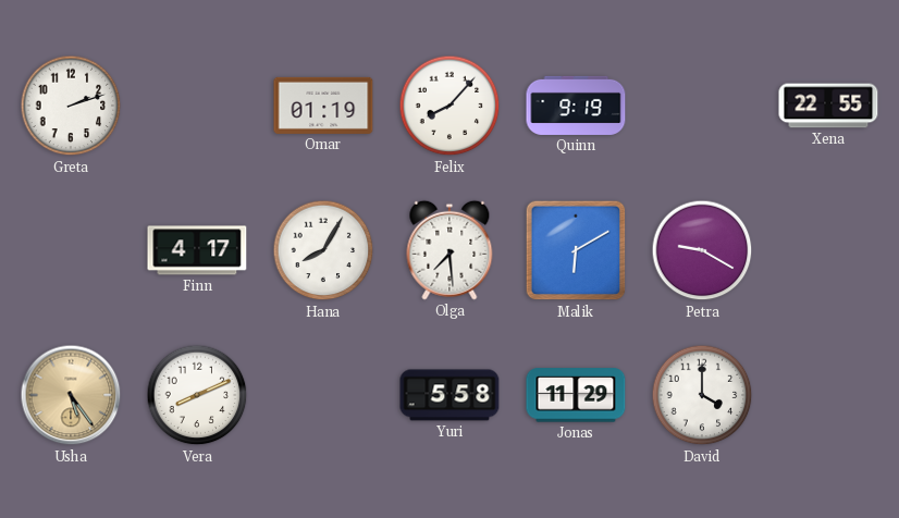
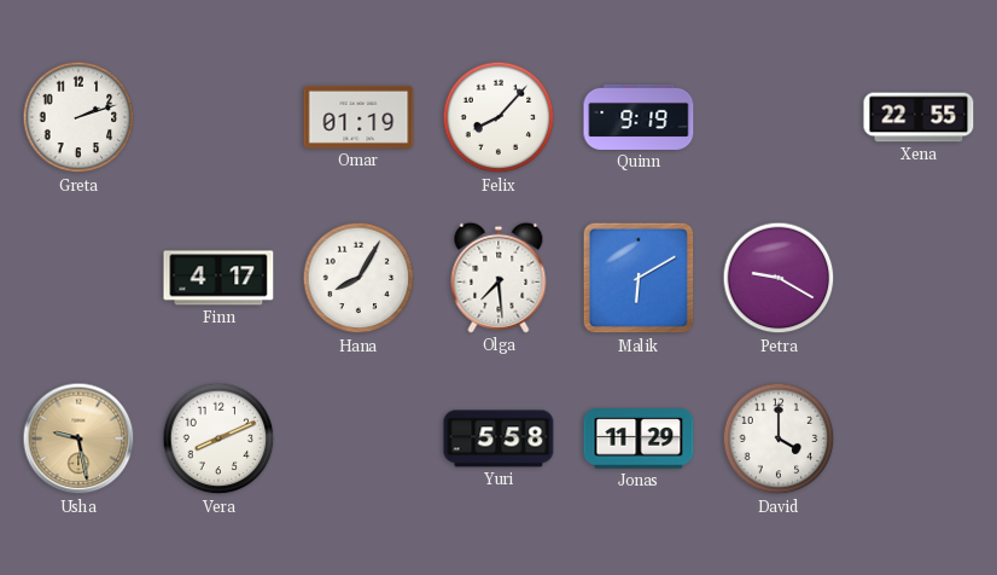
Usha: 5:24 -> 9:28 (78, 438)
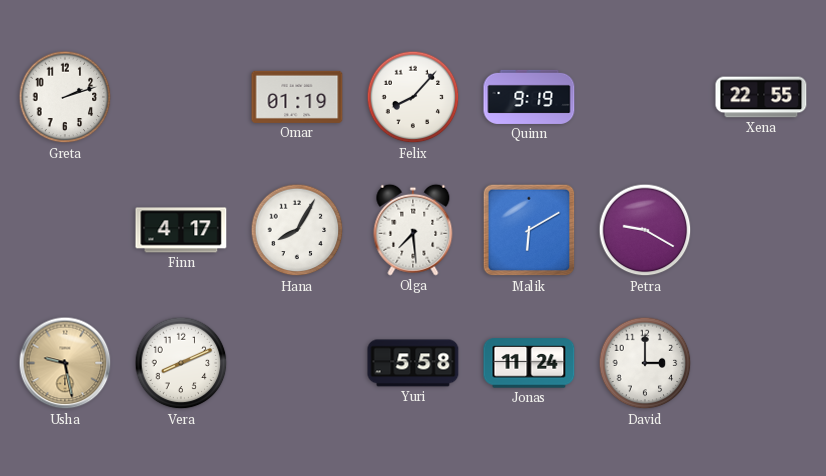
Jonas: 11:29 -> 11:24 (529, 363)
David: 4:00 -> 3:00 (645, 363)
